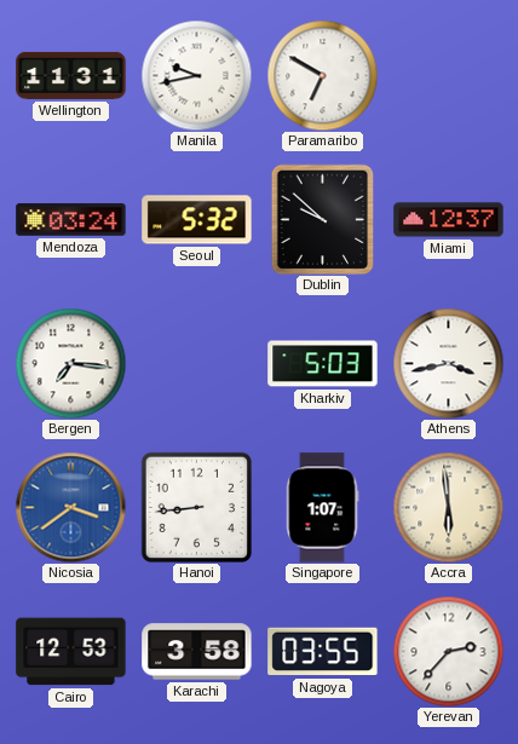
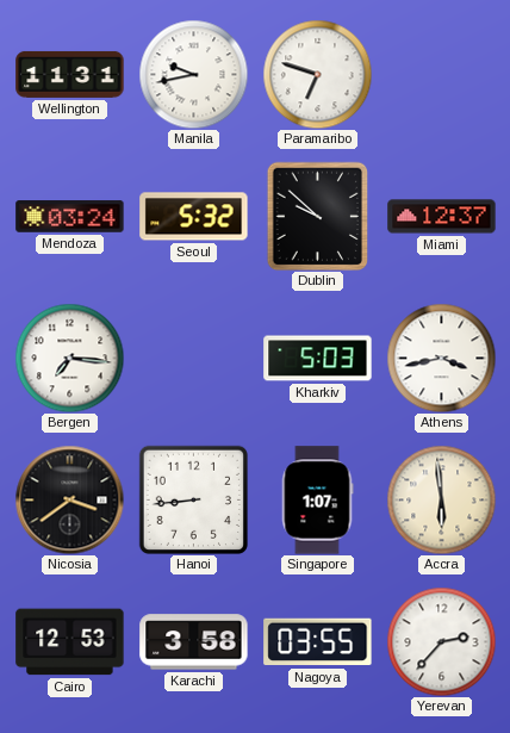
Paramaribo: 6:50 -> 6:48 (317, 74)
Nicosia dial: blue -> black (69, 499)
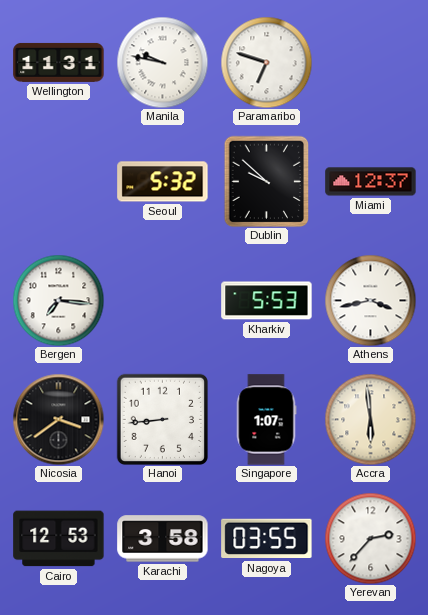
Manila: 9:43 -> 9:47 (162, 62)
Mendoza: 03:24 -> none (70, 217)
Kharkiv: 5:03 -> 5:53 (267, 301)
